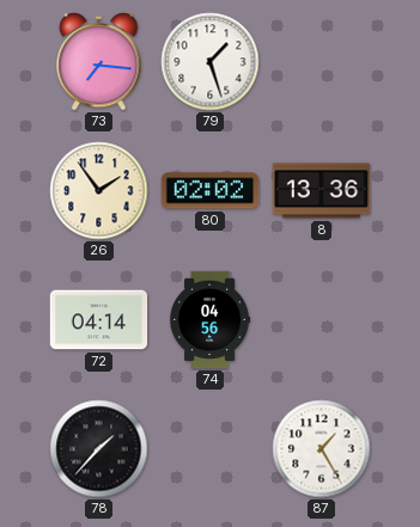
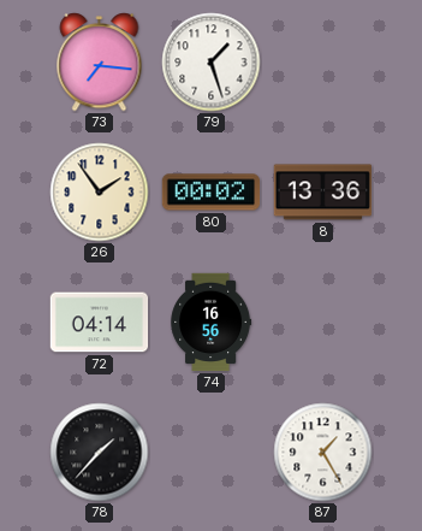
80: 02:02 -> 00:02 (212, 193)
74: 04:56 -> 16:56 (212, 323)
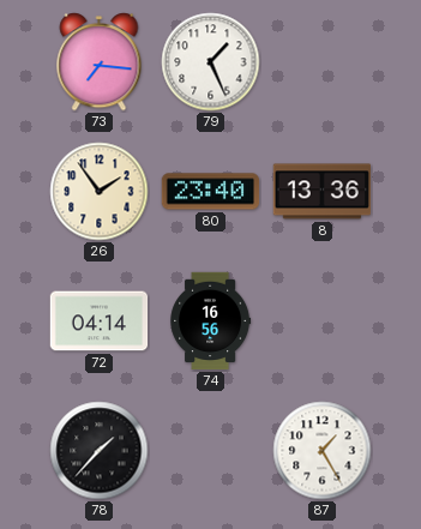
79: 1:27 -> 1:26 (211, 62)
80: 00:02 -> 23:40 (211, 192)
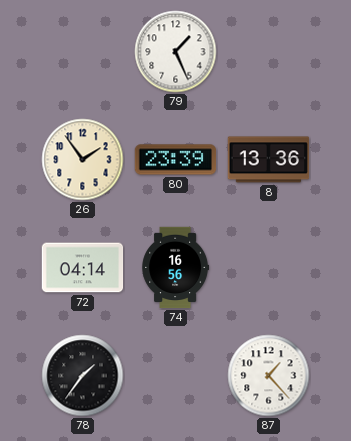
73: 7:16 -> none (100, 62)
80: 23:40 -> 23:39 (176, 160)
78: 1:37 -> 1:36 (83, 376)
87: 1:25 -> 1:23 (269, 376)
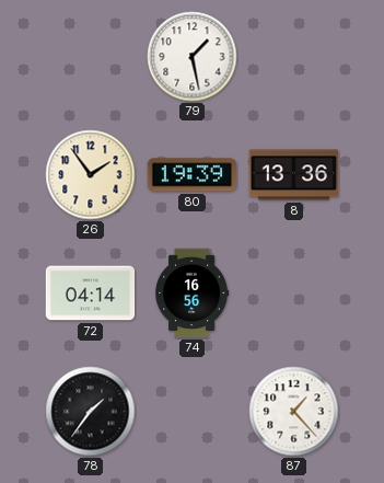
79: 1:26 -> 1:28 (193, 57)
80: 23:39 -> 19:39 (193, 175)
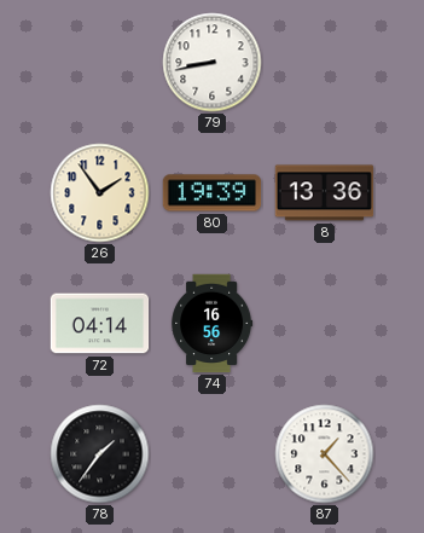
79: 1:28 -> 8:43 (213, 63)
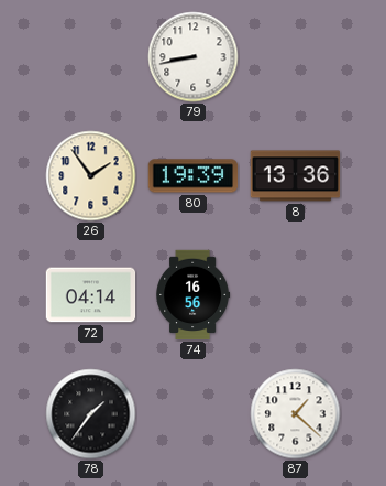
87: 1:23 -> 1:22 (296, 414)
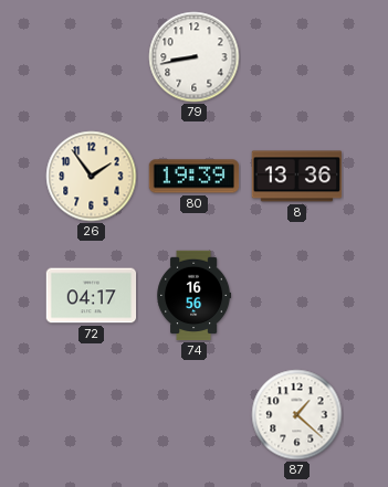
72: 04:14 -> 04:17 (92, 296)
78: 1:36 -> none (91, 414)
